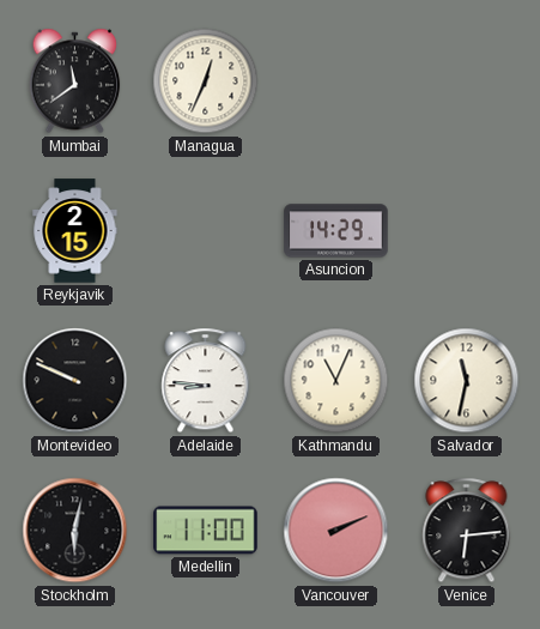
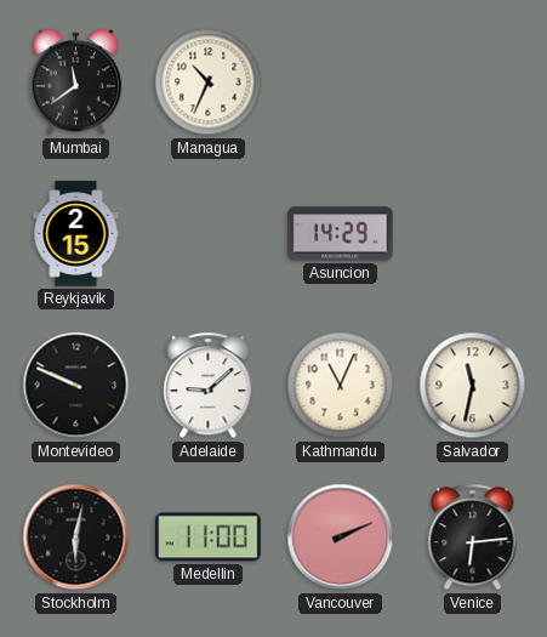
Managua: 12:34 -> 10:34 (209, 83)
Adelaide: 8:46 -> 9:08 (209, 386)
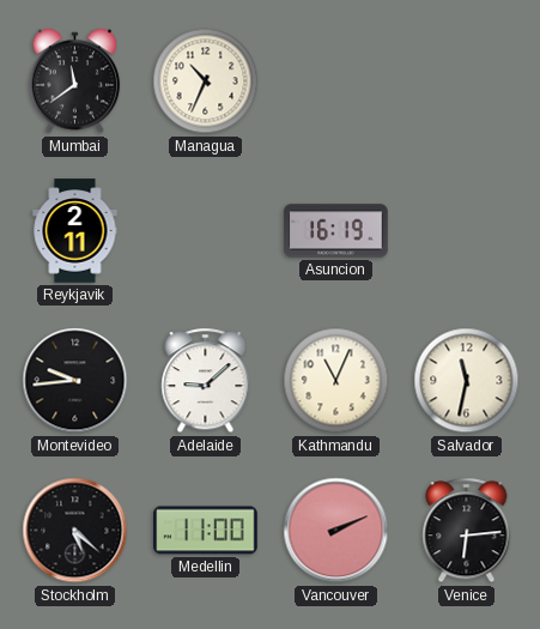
Reykjavik: 2:15 -> 2:11 (75, 231)
Asuncion: 14:29 -> 16:19 (336, 231)
Montevideo: 9:49 -> 9:44 (75, 381)
Stockholm: 6:02 -> 5:22 (75, 531)
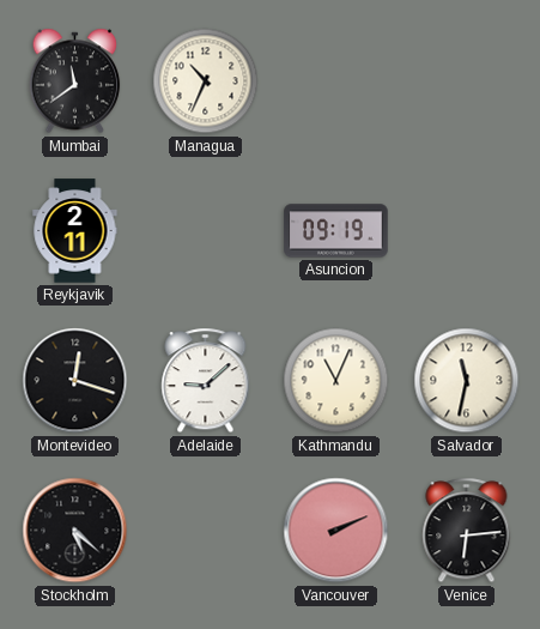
Asuncion: 16:19 -> 09:19 (336, 231)
Montevideo: 9:44 -> 12:18 (75, 381)
Medellin: 11:00 -> none (206, 531)
